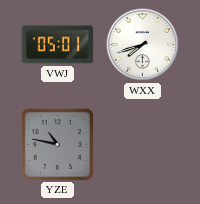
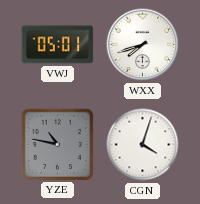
CGN: none -> 4:03 (143, 145)
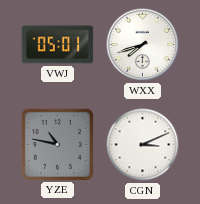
CGN: 4:03 -> 3:11 (143, 145)
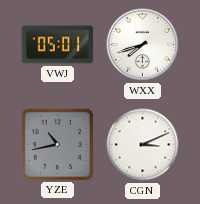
YZE: 10:47 -> 10:43 (57, 144)
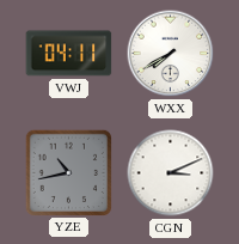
VWJ: 05:01 -> 04:11 (69, 54)
WXX: 7:42 -> 7:40 (171, 54)
